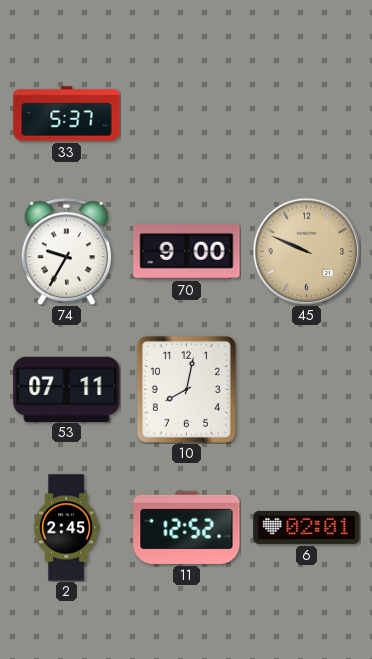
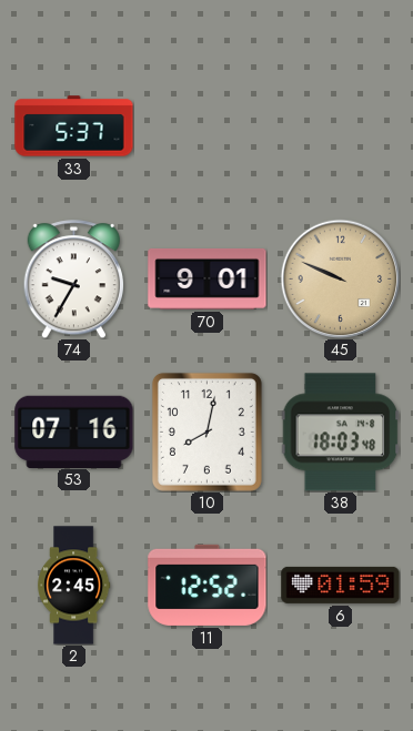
70: 9:00 -> 9:01 (208, 278)
53: 07:11 -> 07:16 (74, 432)
38: none -> 18:03 (340, 433)
6: 02:01 -> 01:59 (341, 585)
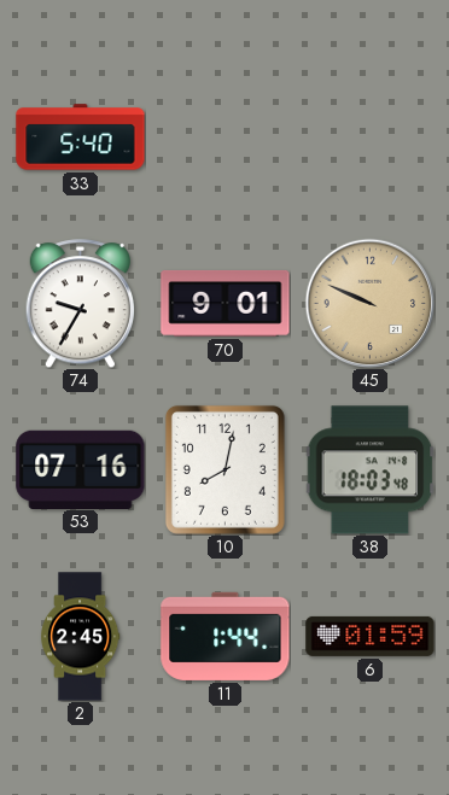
33: 5:37 -> 5:40 (81, 138)
11: 12:52 -> 1:44 (226, 636)
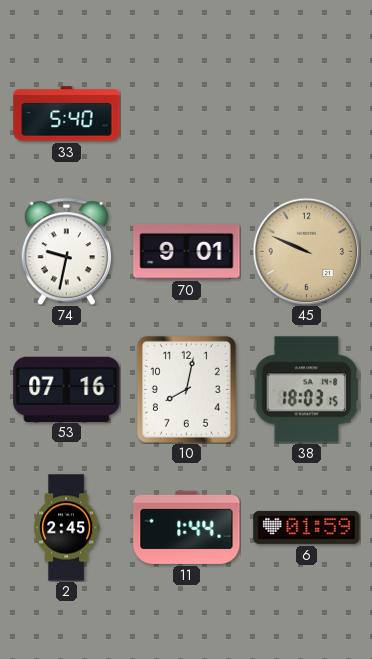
74: 9:35 -> 9:32 (66, 252)
38: 18:03:48 -> 18:03:15 (306, 390)
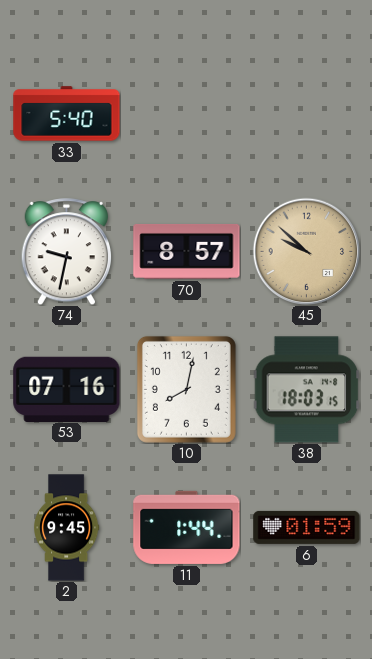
70: 9:01 -> 8:57 (187, 251)
45: 9:49 -> 9:52 (306, 251)
2: 2:45 -> 9:45 (67, 528)
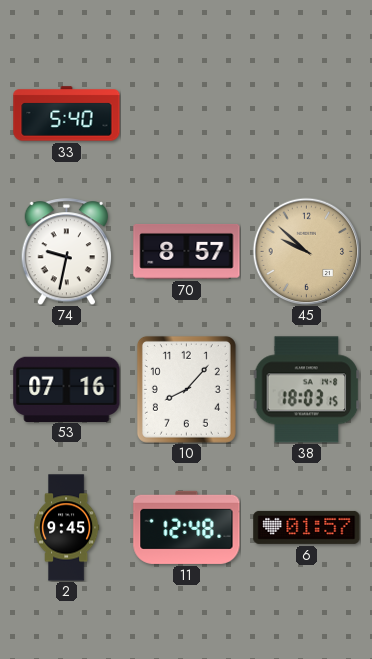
10: 8:02 -> 8:07 (186, 389)
11: 1:44 -> 12:48 (187, 527)
6: 01:59 -> 01:57 (307, 527)
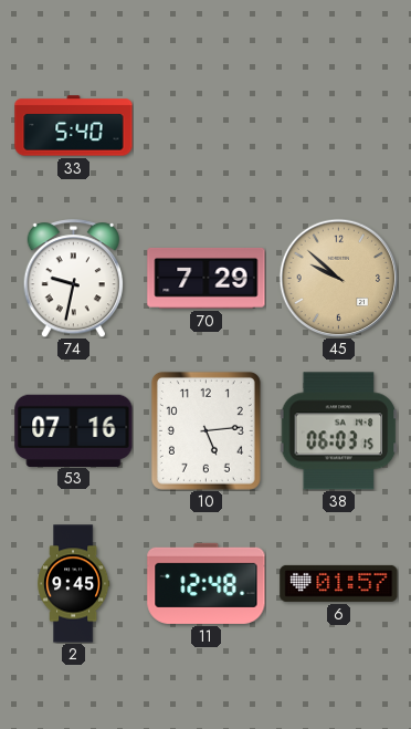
70: 8:57 -> 7:29 (207, 278)
10: 8:07 -> 5:14 (205, 430)
38: 18:03 -> 06:03 (338, 431)
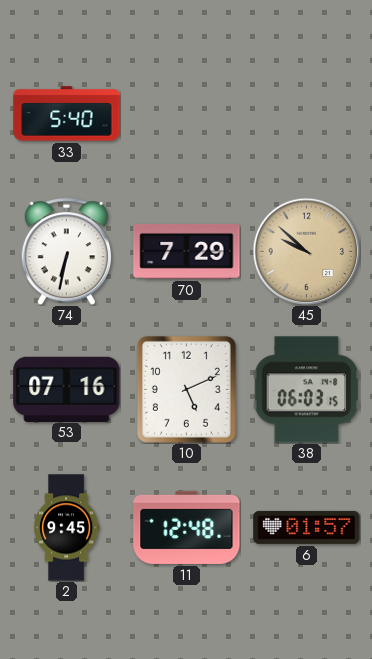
74: 9:32 -> 6:32 (66, 252)
10: 5:14 -> 5:11 (186, 389)
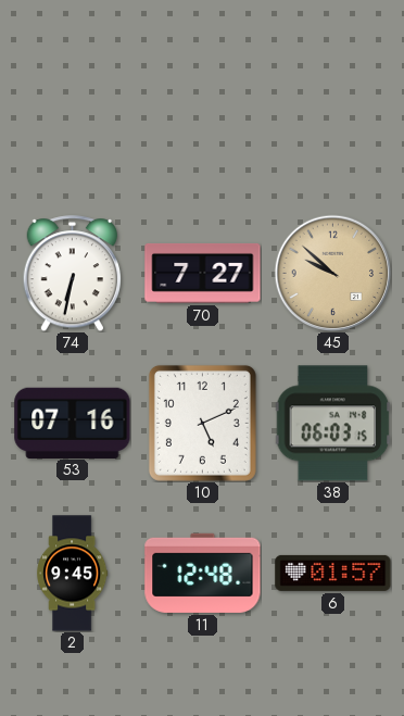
33: 5:40 -> none (67, 114)
70: 7:29 -> 7:27 (203, 273)
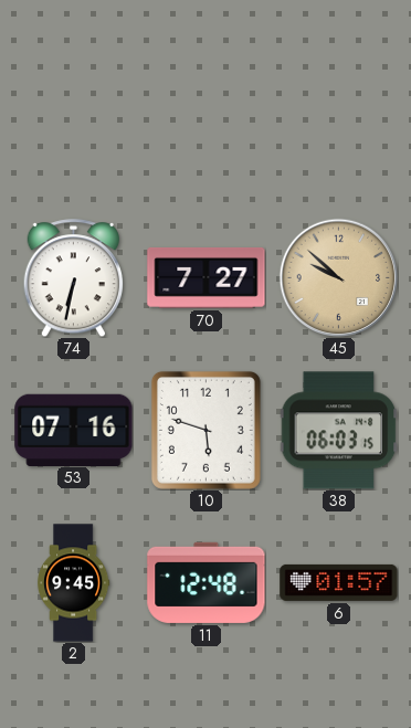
10: 5:11 -> 5:48 (205, 430)
